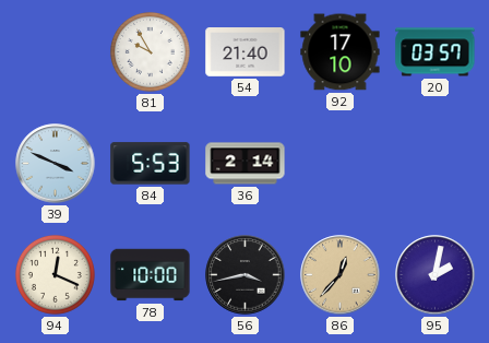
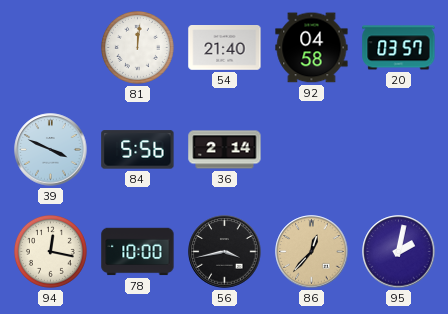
81: 9:55 -> 12:01 (137, 47)
92: 17:10 -> 04:58 (312, 48)
84: 5:53 -> 5:56 (138, 150)
94: 12:19 -> 12:17 (50, 251)
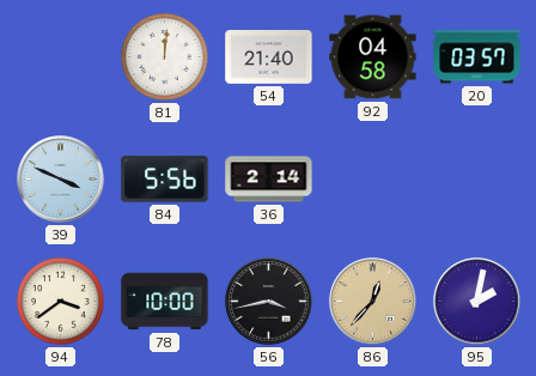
94: 12:17 -> 3:39 (60, 301)
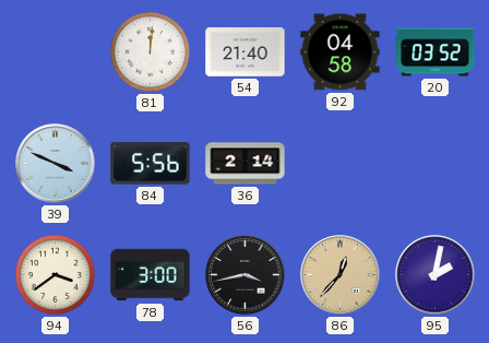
20: 03:57 -> 03:52 (436, 52)
78: 10:00 -> 3:00 (151, 275)
